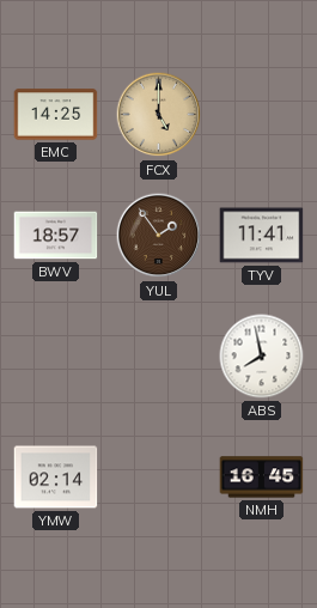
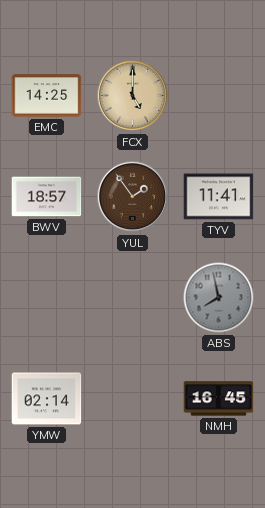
ABS dial: white -> grey (219, 298)
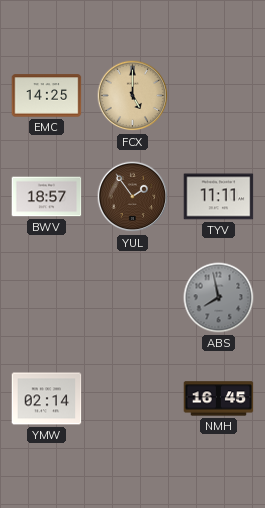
TYV: 11:41 -> 11:11 (219, 197)
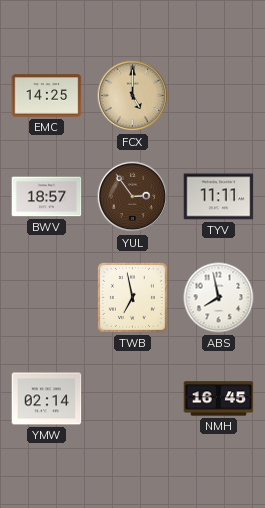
YUL: 1:54 -> 2:54 (133, 197)
TWB: none -> 6:58 (132, 297)
ABS dial: grey -> white (219, 298)
